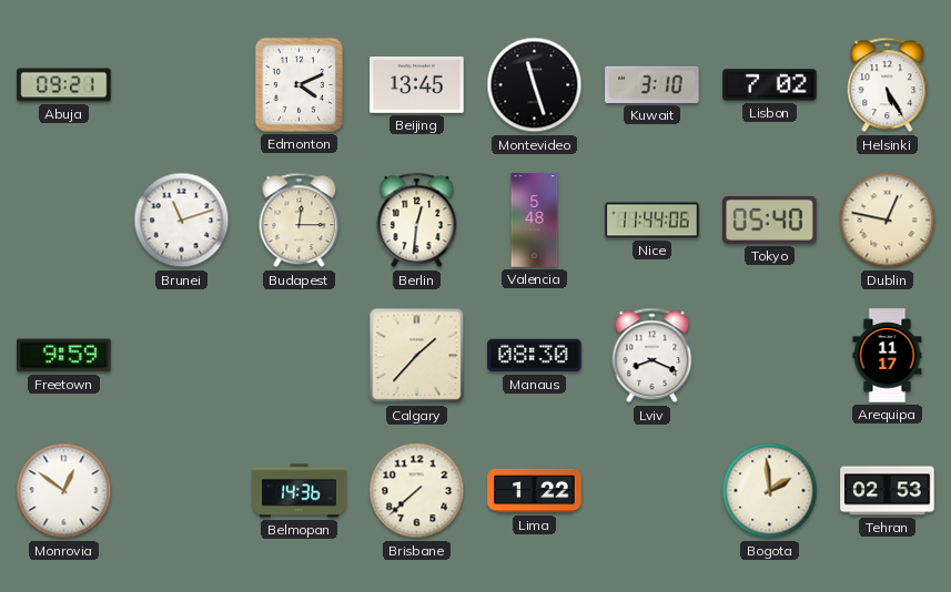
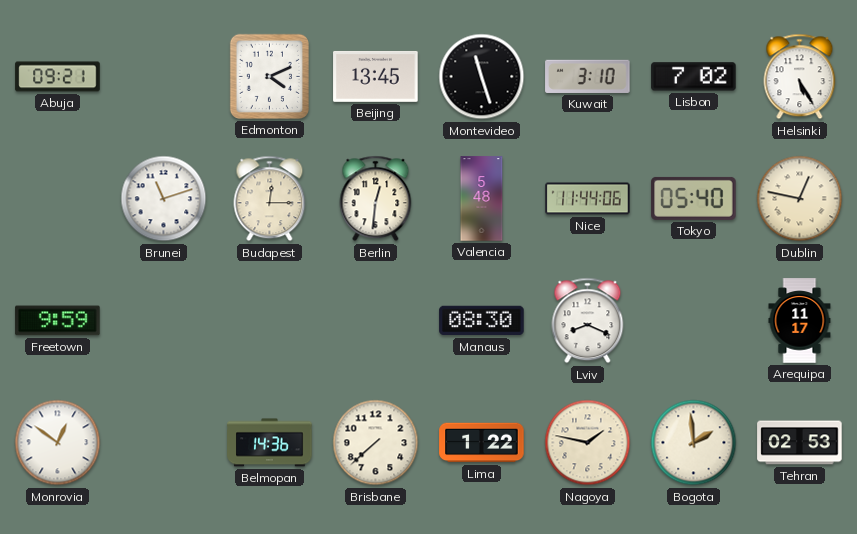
Calgary: 1:37 -> none (417, 356)
Nagoya: none -> 1:47 (588, 443)
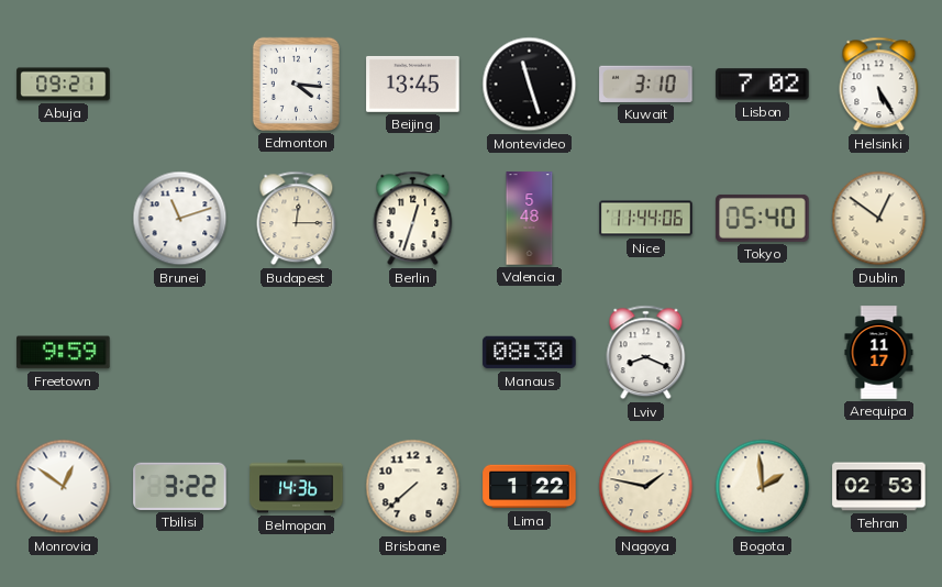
Edmonton: 4:11 -> 4:16 (296, 84)
Berlin: 12:31 -> 12:33 (413, 219)
Dublin: 12:47 -> 12:51 (879, 219)
Tbilisi: none -> 3:22 (180, 486)
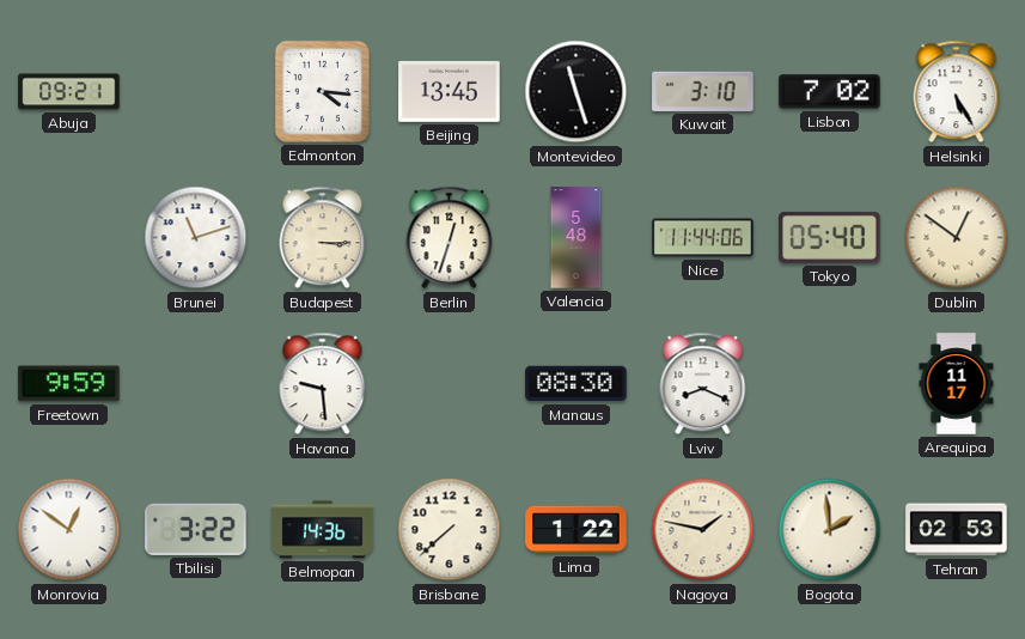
Budapest: 12:15 -> 3:15 (323, 238)
Havana: none -> 9:29 (323, 384)
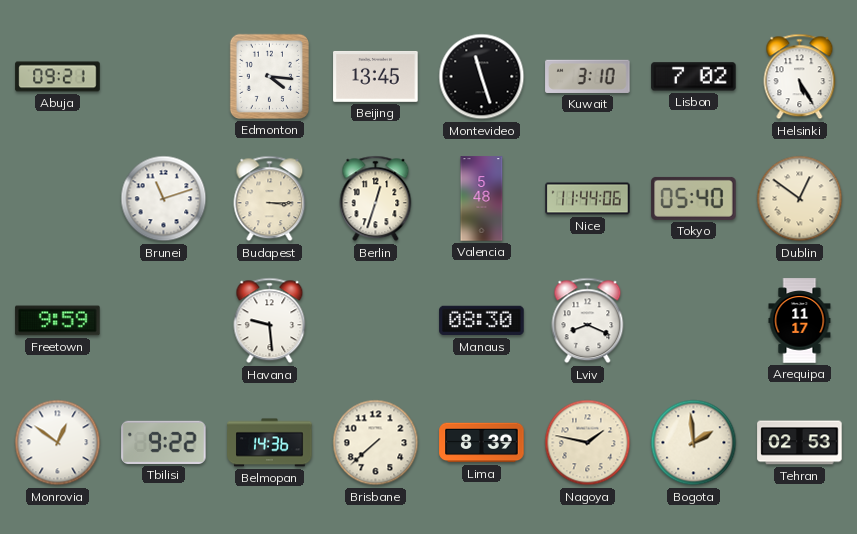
Tbilisi: 3:22 -> 9:22 (164, 442)
Lima: 1:22 -> 8:39 (482, 443)
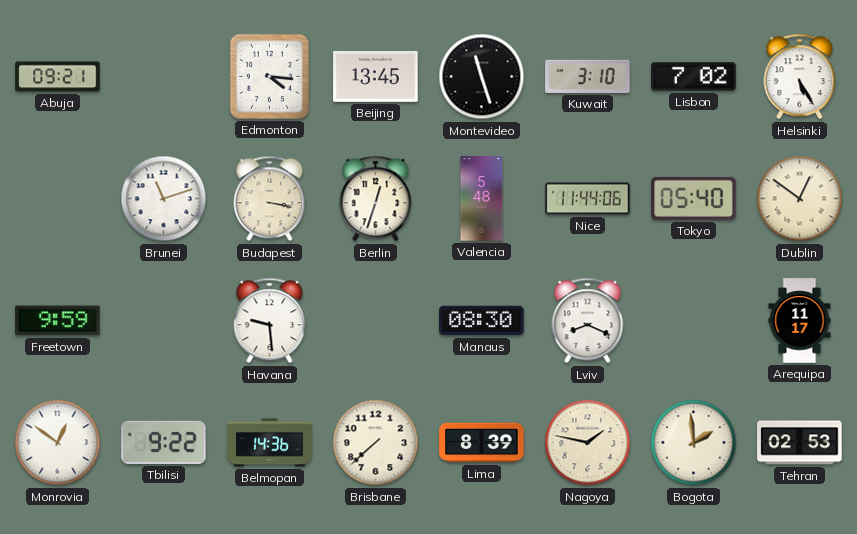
Budapest: 3:15 -> 3:17 (270, 199)
